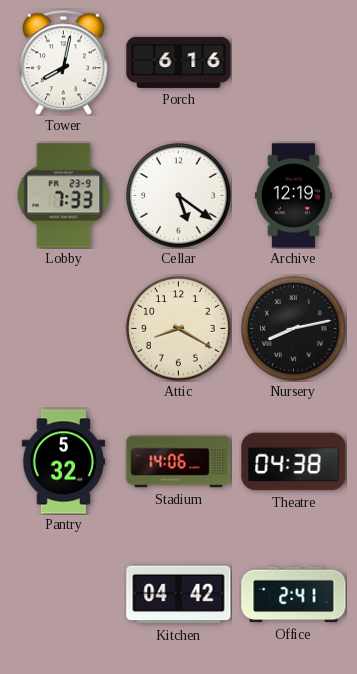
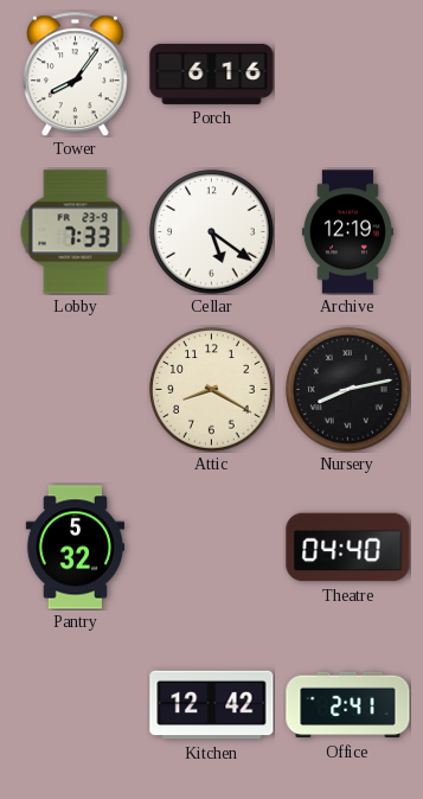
Tower: 8:02 -> 8:06 (75, 73)
Stadium: 14:06 -> none (179, 462)
Theatre: 04:38 -> 04:40 (348, 548)
Kitchen: 04:42 -> 12:42 (212, 705)
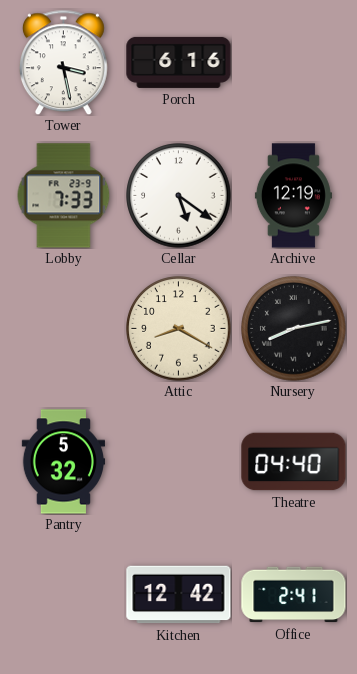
Tower: 8:06 -> 3:28 (63, 62)
